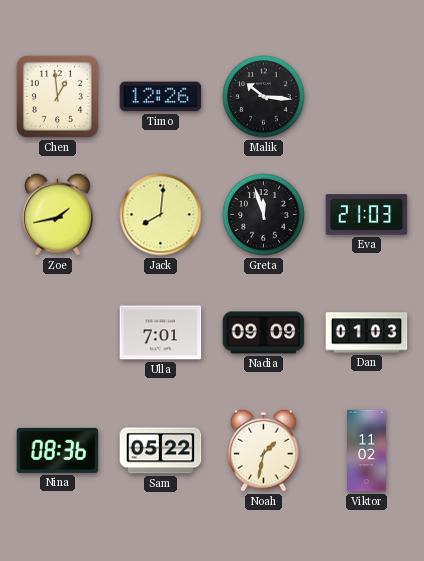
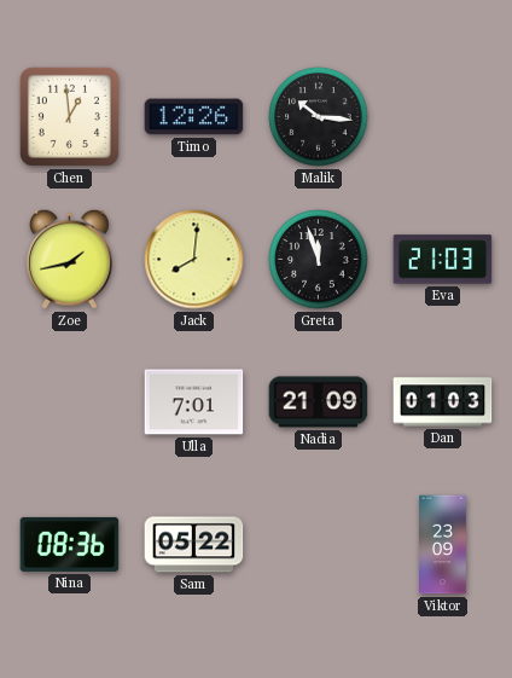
Nadia: 09:09 -> 21:09 (319, 402)
Noah: 1:32 -> none (264, 450)
Viktor: 11:02 -> 23:09 (443, 545)
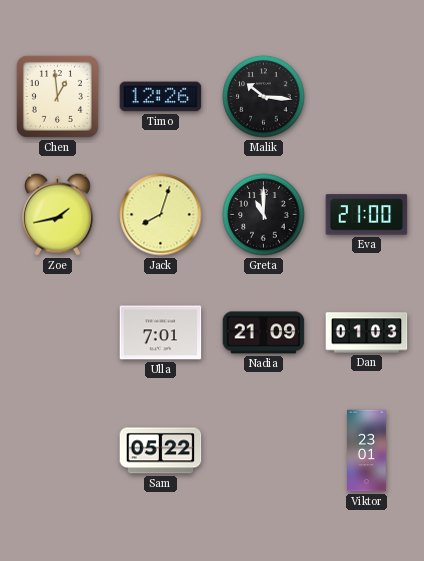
Jack: 8:01 -> 8:03 (161, 215)
Greta: 11:57 -> 11:00 (264, 215)
Eva: 21:03 -> 21:00 (367, 215)
Nina: 08:36 -> none (70, 544)
Viktor: 23:09 -> 23:01 (367, 451)
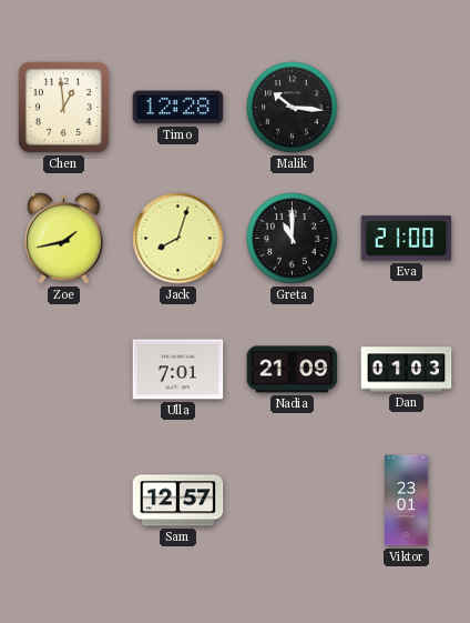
Timo: 12:26 -> 12:28 (178, 108)
Sam: 05:22 -> 12:57 (178, 501)
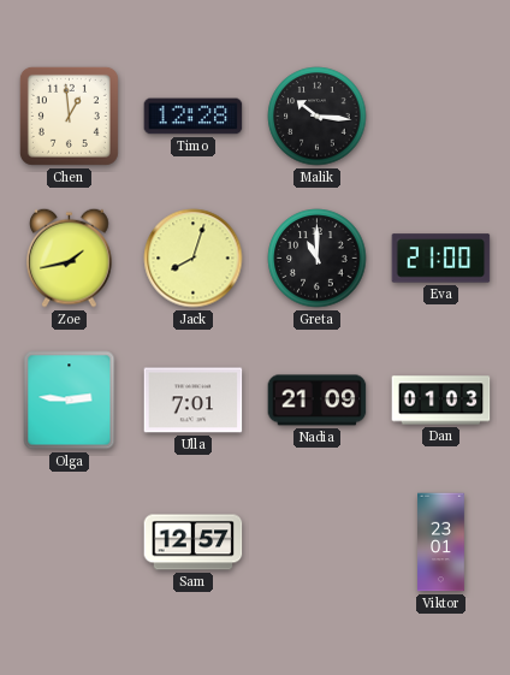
Olga: none -> 2:46 (70, 401)
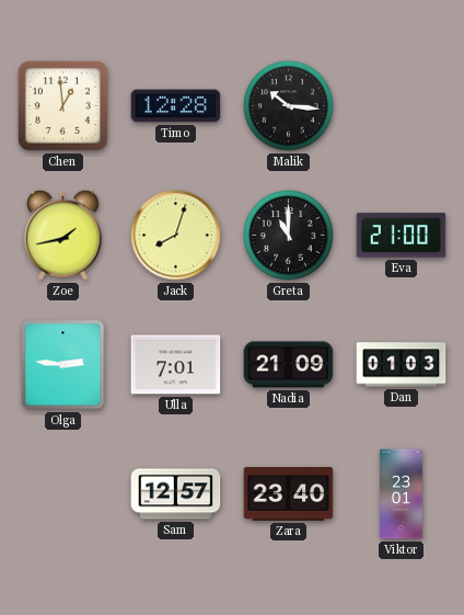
Zara: none -> 23:40 (289, 493)
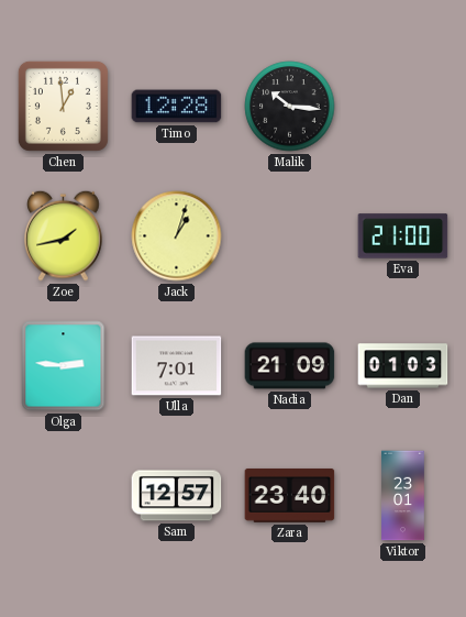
Jack: 8:03 -> 1:03 (177, 236)
Greta: 11:00 -> none (289, 236)
